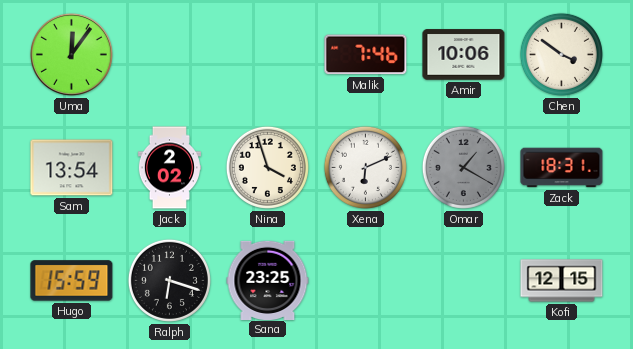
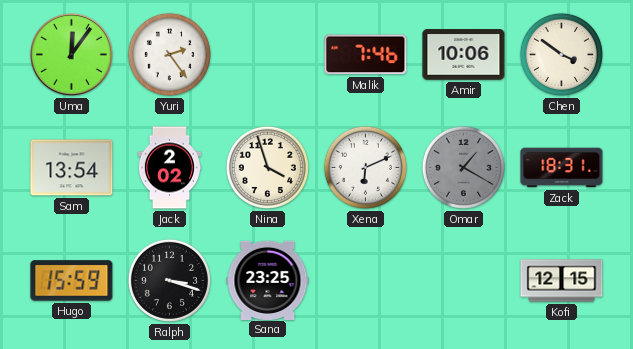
Yuri: none -> 2:24 (169, 54)
Ralph: 6:18 -> 3:18 (169, 280)
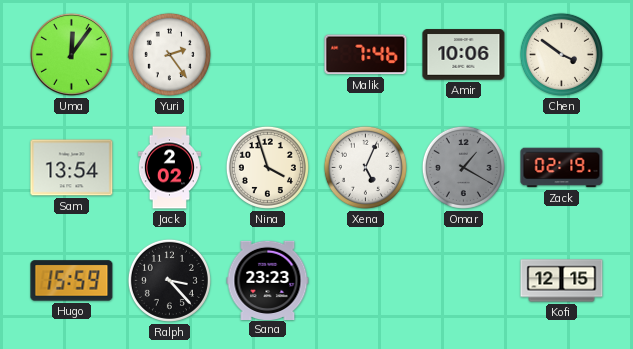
Xena: 6:11 -> 5:04 (365, 167)
Zack: 18:31 -> 02:19 (562, 168)
Ralph: 3:18 -> 3:23 (169, 280)
Sana: 23:25 -> 23:23 (268, 280)
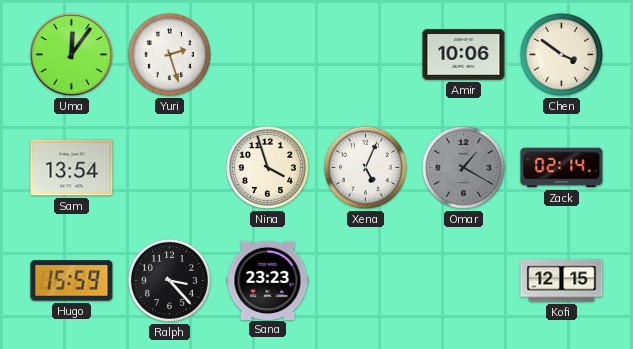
Yuri: 2:24 -> 2:27 (169, 54)
Malik: 7:46 -> none (366, 55)
Jack: 2:02 -> none (169, 168)
Zack: 02:19 -> 02:14 (562, 168)
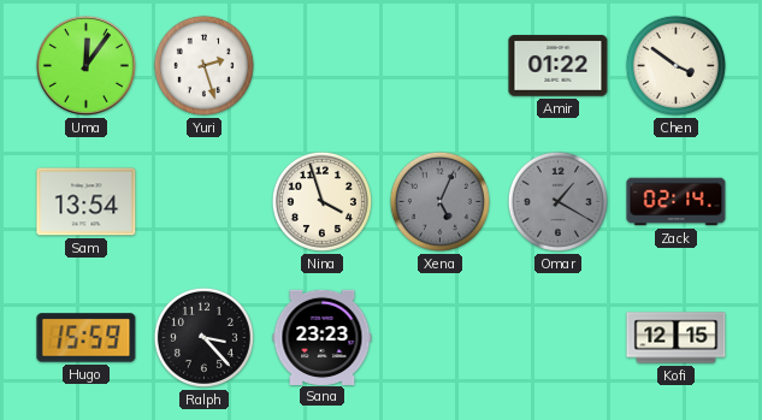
Amir: 10:06 -> 01:22 (559, 66)
Xena dial: white -> grey (439, 201)
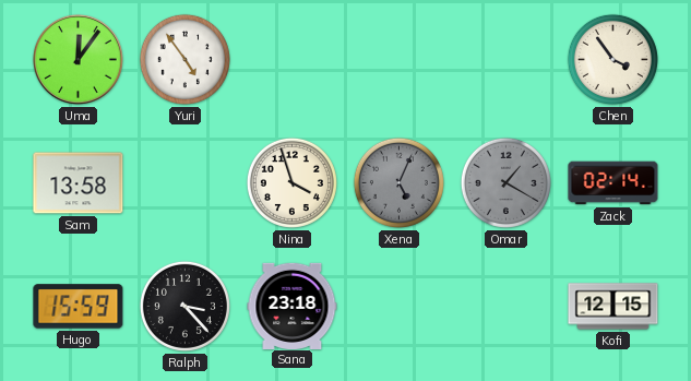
Yuri: 2:27 -> 4:54 (184, 59)
Amir: 01:22 -> none (559, 66)
Chen: 3:51 -> 3:54 (612, 59)
Sam: 13:54 -> 13:58 (79, 183)
Sana: 23:23 -> 23:18 (293, 306)
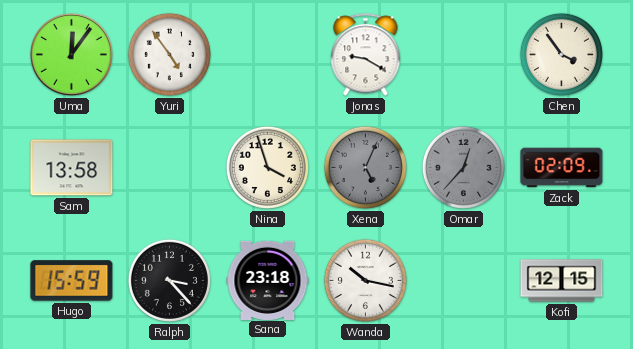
Jonas: none -> 9:20 (366, 55)
Omar: 1:20 -> 12:37 (463, 167)
Zack: 02:14 -> 02:09 (562, 168)
Wanda: none -> 10:17 (365, 280)
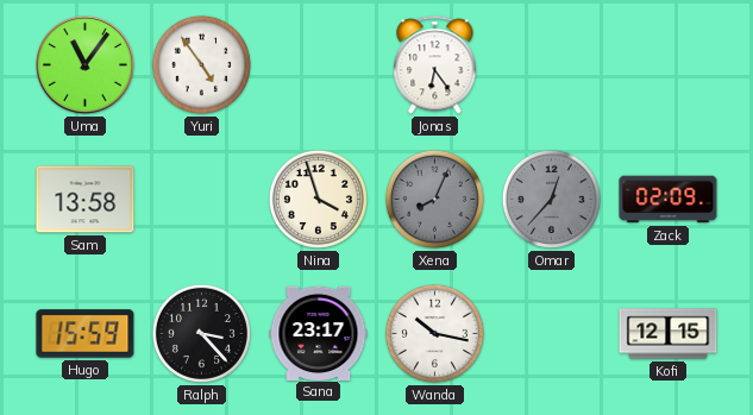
Uma: 12:06 -> 11:06 (84, 64)
Jonas: 9:20 -> 6:24 (435, 65)
Chen: 3:54 -> none (561, 54)
Xena: 5:04 -> 8:04 (434, 199)
Sana: 23:18 -> 23:17 (319, 333)
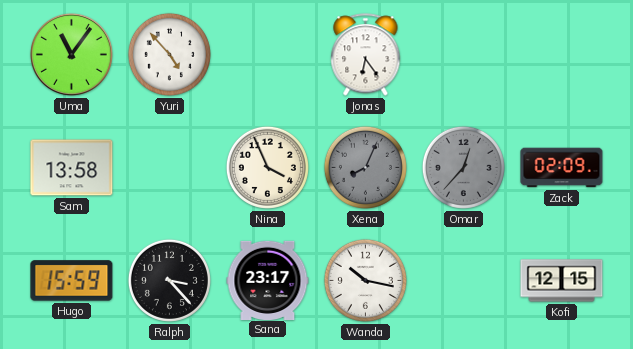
Yuri: 4:54 -> 4:53 (169, 54)
Nina: 3:57 -> 3:56 (267, 167)
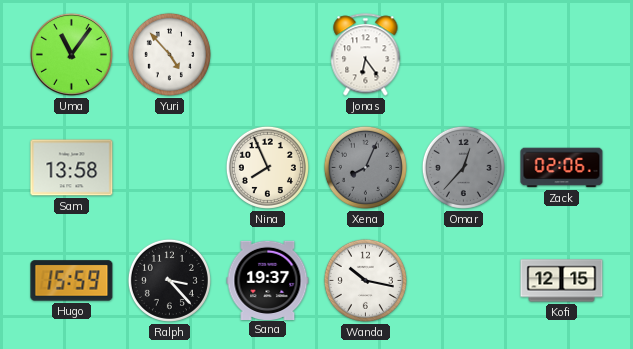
Nina: 3:56 -> 7:56 (267, 167)
Zack: 02:09 -> 02:06 (562, 168)
Sana: 23:17 -> 19:37 (268, 280)
